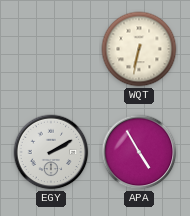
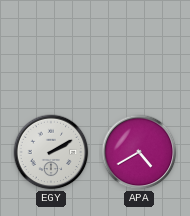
WQT: 6:32 -> none (139, 49)
APA: 4:55 -> 4:40 (139, 152)
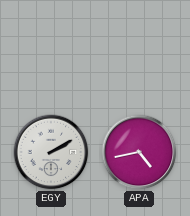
APA: 4:40 -> 4:43 (139, 152)
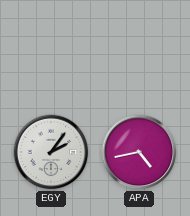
EGY: 2:10 -> 2:06 (51, 152)
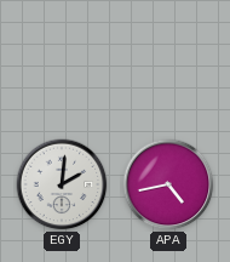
EGY: 2:06 -> 2:01 (62, 184)
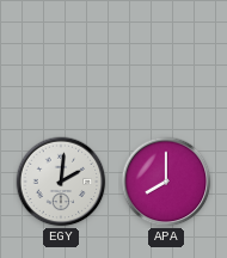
APA: 4:43 -> 8:00 (166, 182)
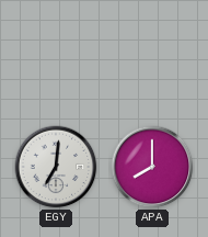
EGY: 2:01 -> 7:01 (56, 167)
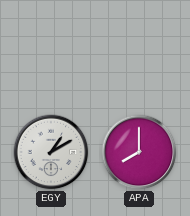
EGY: 7:01 -> 1:10 (51, 152)
